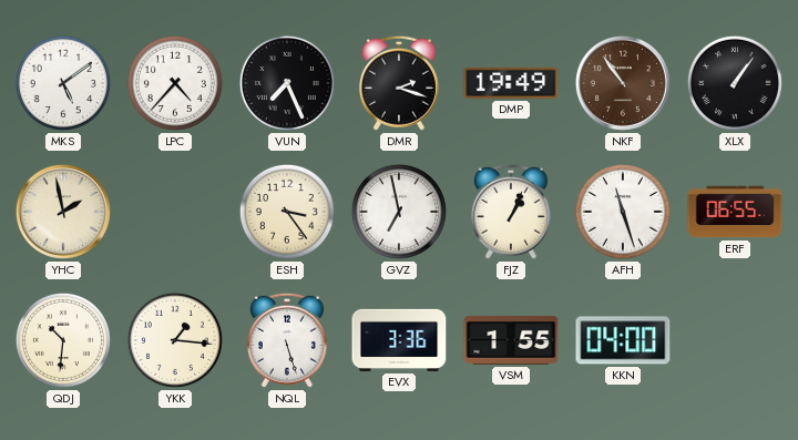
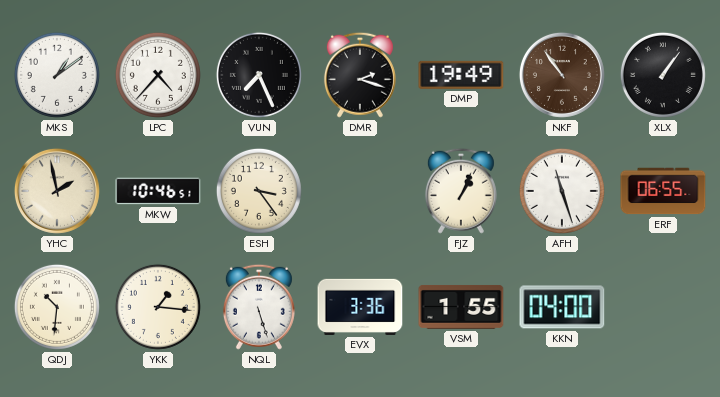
MKS: 5:09 -> 1:09 (57, 75)
MKW: none -> 10:46 (158, 191)
GVZ: 6:58 -> none (399, 212)
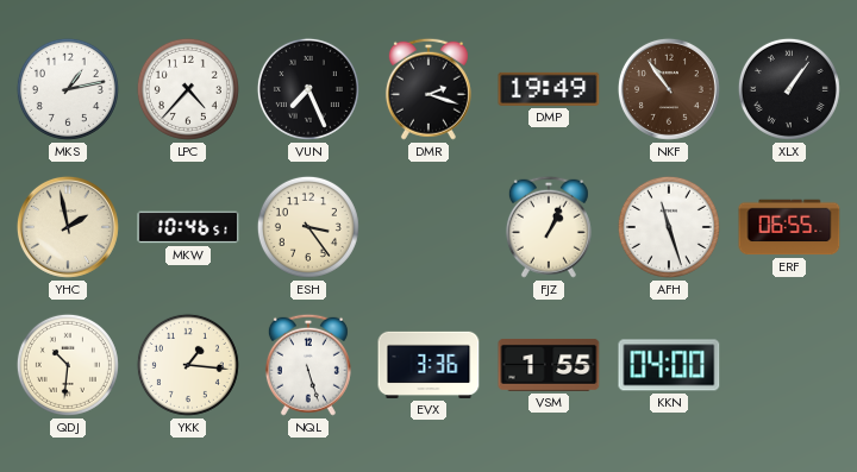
MKS: 1:09 -> 1:13 (68, 89)
